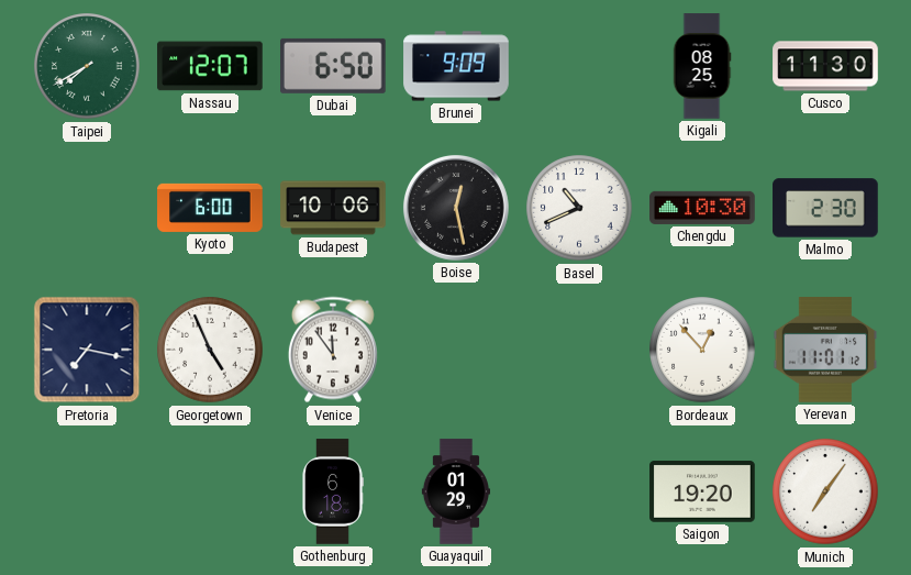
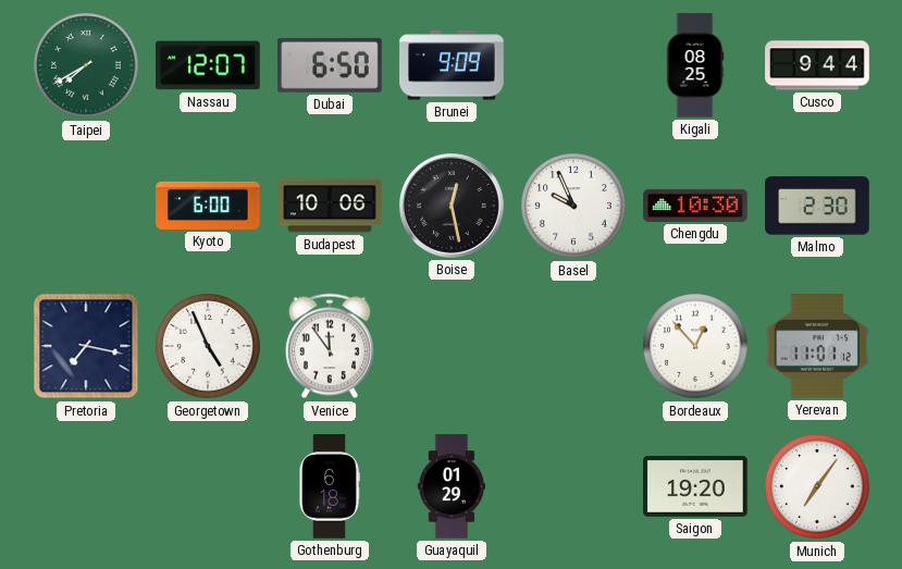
Cusco: 11:30 -> 9:44 (817, 65)
Basel: 10:41 -> 9:56 (573, 206)
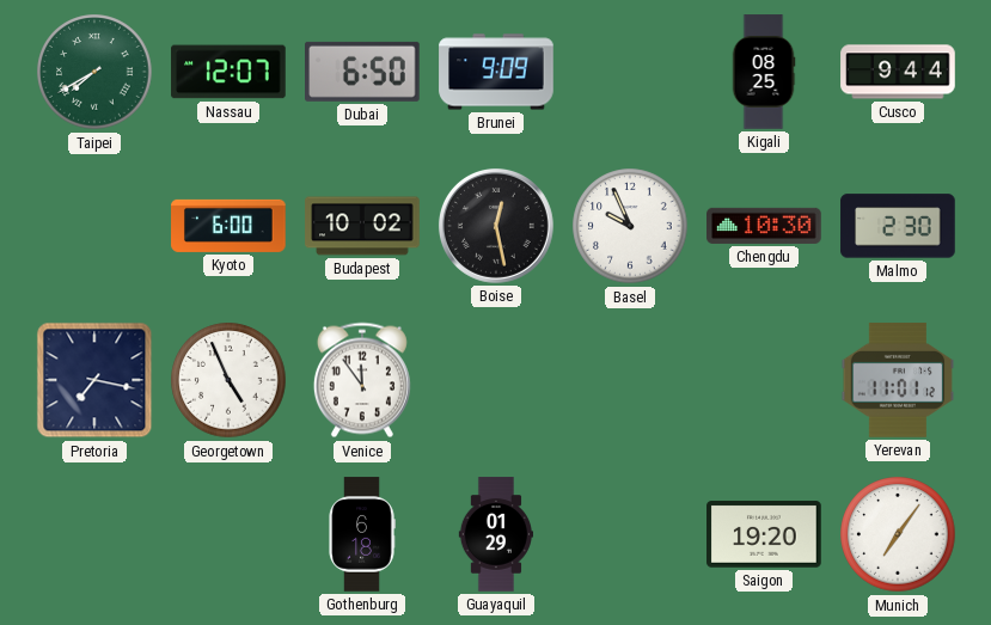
Budapest: 10:06 -> 10:02 (362, 226)
Bordeaux: 12:53 -> none (695, 346)
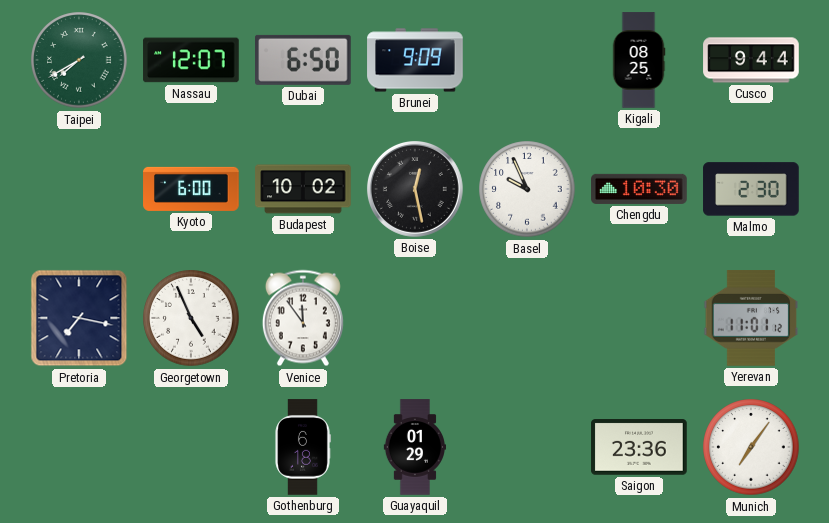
Saigon: 19:20 -> 23:36 (639, 447)
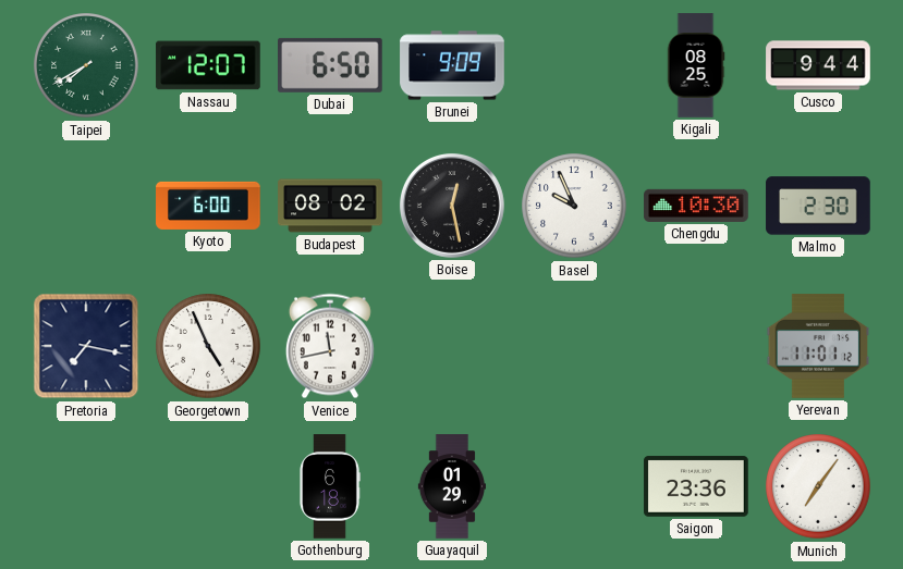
Budapest: 10:02 -> 08:02 (330, 206)
Venice: 11:54 -> 11:43 (330, 346)
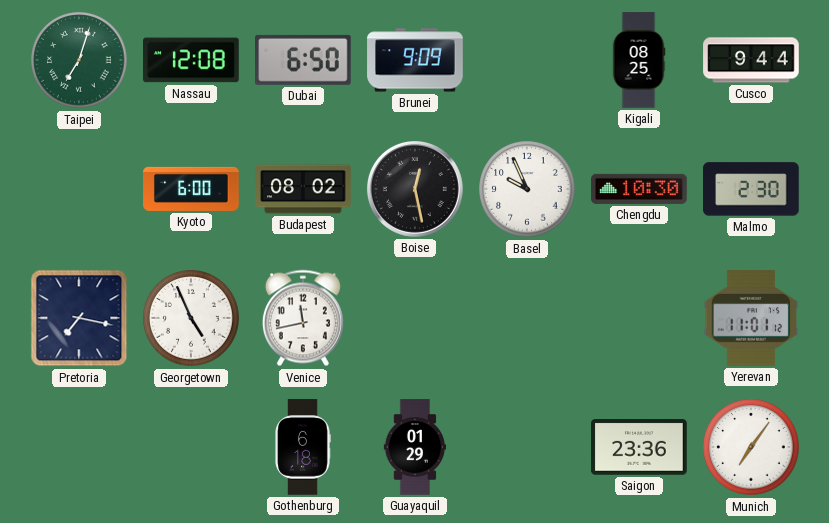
Taipei: 7:40 -> 7:03 (79, 60)
Nassau: 12:07 -> 12:08 (191, 60)
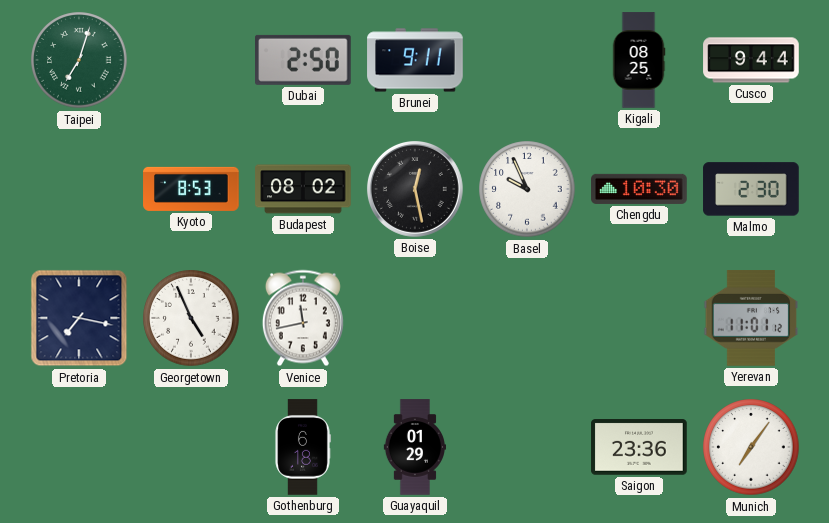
Nassau: 12:08 -> none (191, 60)
Dubai: 6:50 -> 2:50 (304, 60)
Brunei: 9:09 -> 9:11 (415, 60)
Kyoto: 6:00 -> 8:53 (191, 189)
